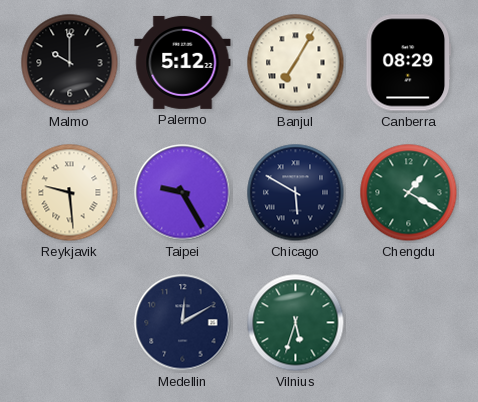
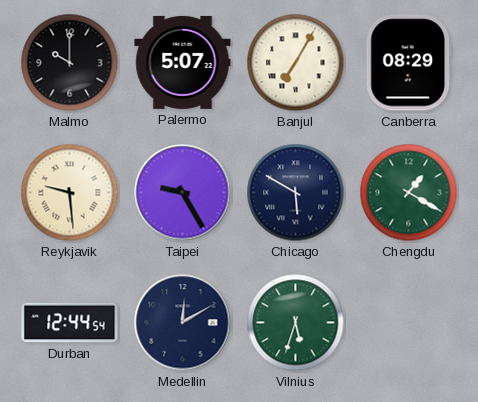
Palermo: 5:12 -> 5:07 (183, 62)
Durban: none -> 12:44 (70, 323)
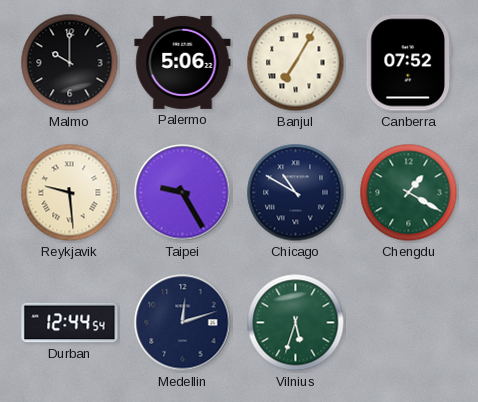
Palermo: 5:07 -> 5:06 (183, 62)
Canberra: 08:29 -> 07:52 (408, 63)
Chicago: 5:50 -> 10:50 (296, 193)
Medellin: 12:10 -> 12:12 (183, 323)
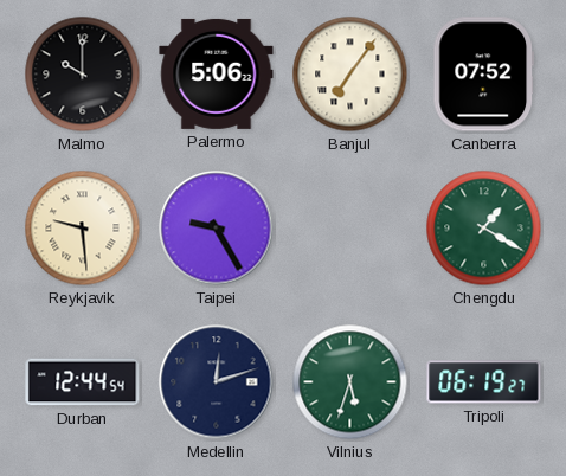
Banjul: 7:05 -> 7:06 (350, 75)
Chicago: 10:50 -> none (296, 193)
Tripoli: none -> 06:19 (484, 382)
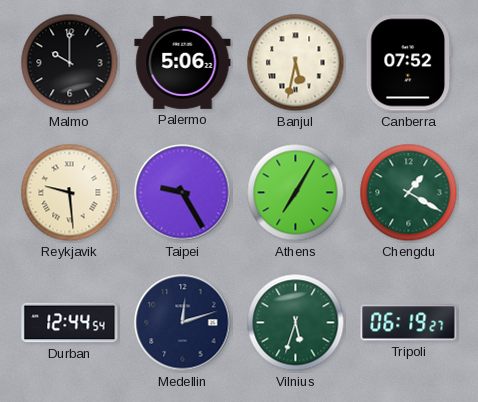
Banjul: 7:06 -> 5:32 (296, 63)
Athens: none -> 7:05 (296, 193)
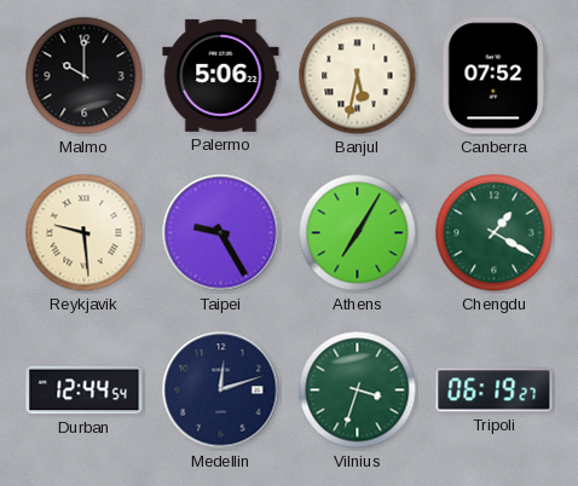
Vilnius: 5:33 -> 3:33 (358, 390)
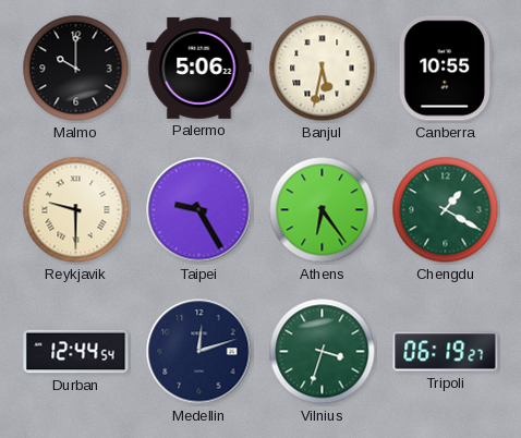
Canberra: 07:52 -> 10:55 (445, 69)
Reykjavik: 9:29 -> 9:30 (76, 210)
Athens: 7:05 -> 6:24 (323, 210)
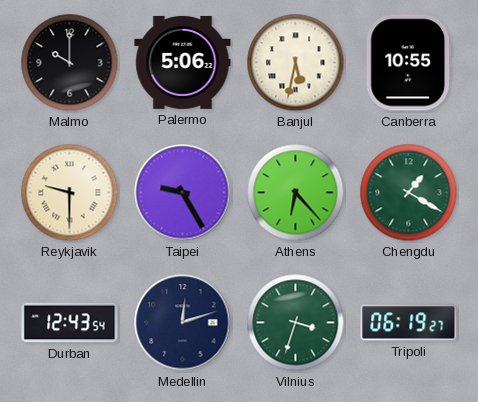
Athens: 6:24 -> 6:23 (296, 193)
Durban: 12:44 -> 12:43 (70, 323)
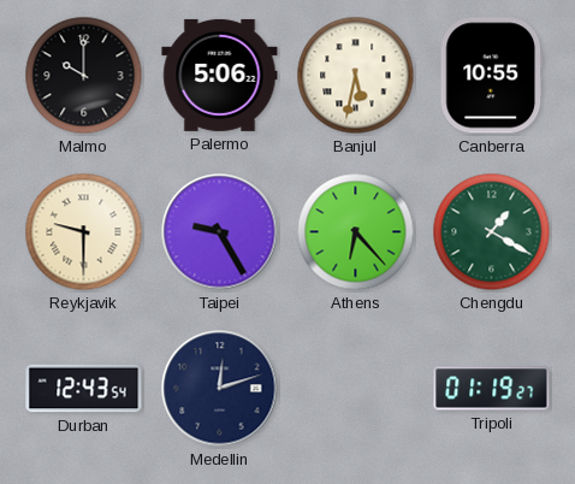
Vilnius: 3:33 -> none (296, 323)
Tripoli: 06:19 -> 01:19 (492, 389)
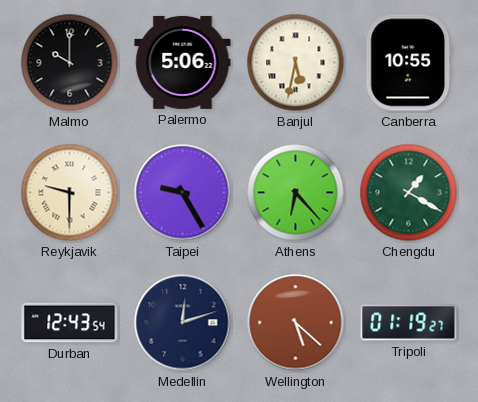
Wellington: none -> 5:22 (296, 323)
